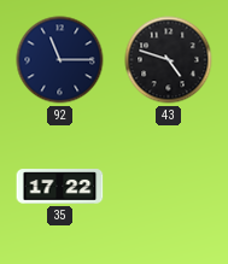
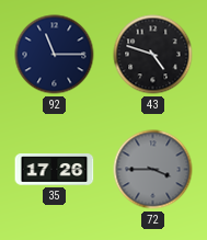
35: 17:22 -> 17:26 (55, 170)
72: none -> 3:45 (153, 170)
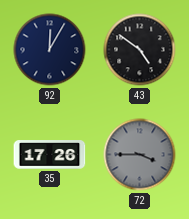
92: 11:15 -> 12:05 (50, 50)
43: 4:48 -> 4:51 (140, 50)
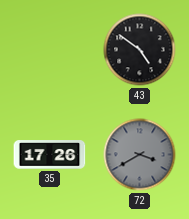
92: 12:05 -> none (50, 50)
72: 3:45 -> 3:40 (140, 155)
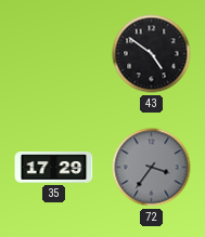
35: 17:26 -> 17:29 (54, 168)
72: 3:40 -> 3:36 (152, 168)
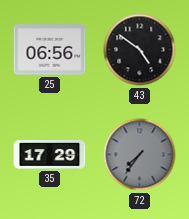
25: none -> 06:56 (50, 50)
72: 3:36 -> 7:36 (140, 155)
